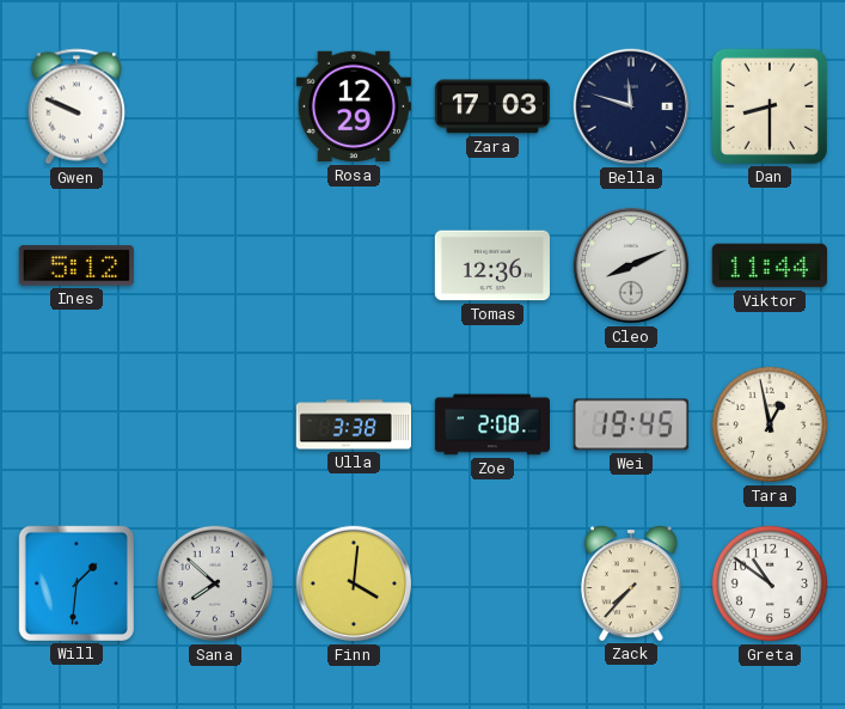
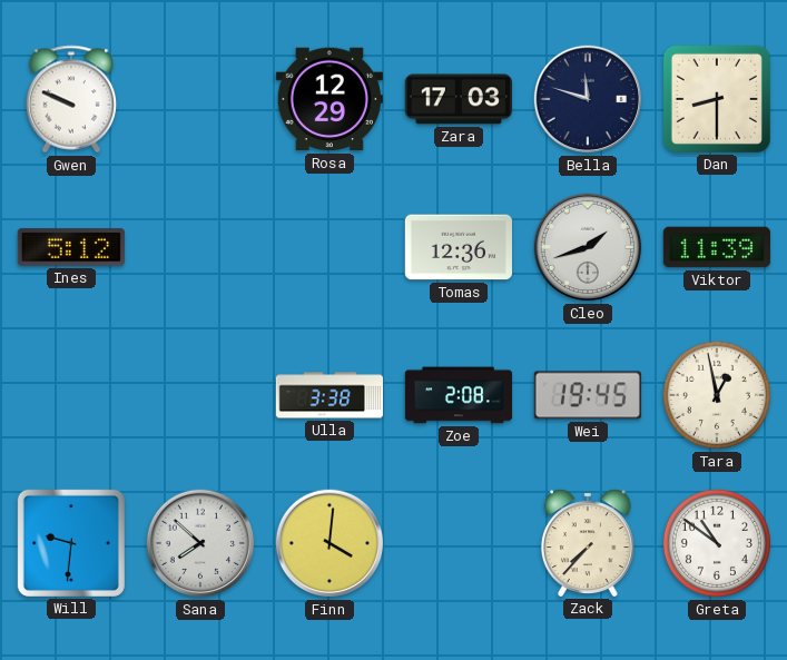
Cleo: 8:11 -> 1:42 (588, 247)
Viktor: 11:44 -> 11:39 (717, 247)
Will: 1:31 -> 9:31 (71, 543)
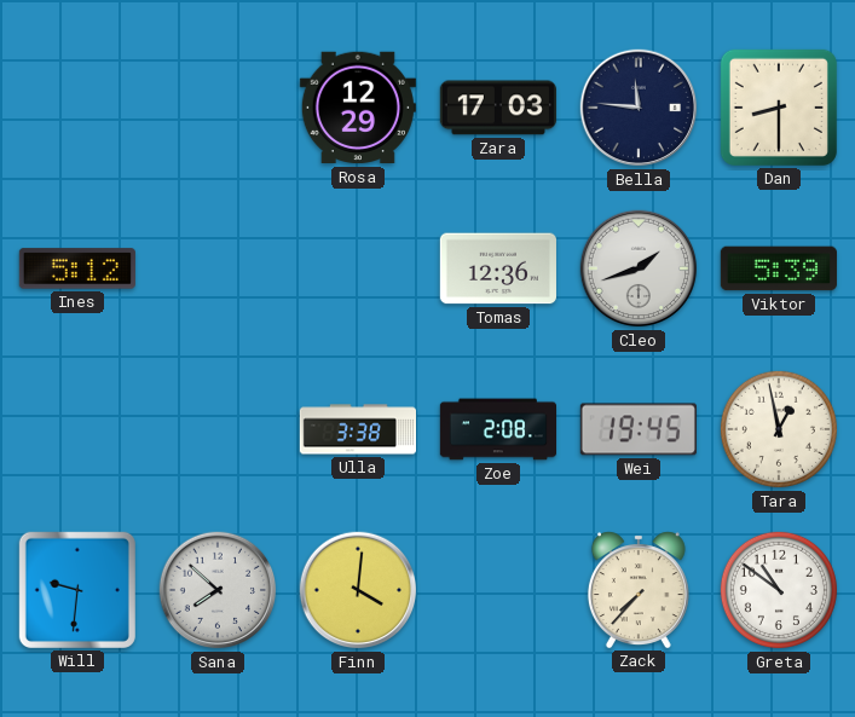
Gwen: 9:49 -> none (71, 99)
Bella: 11:48 -> 11:46 (639, 108)
Viktor: 11:39 -> 5:39 (779, 268)
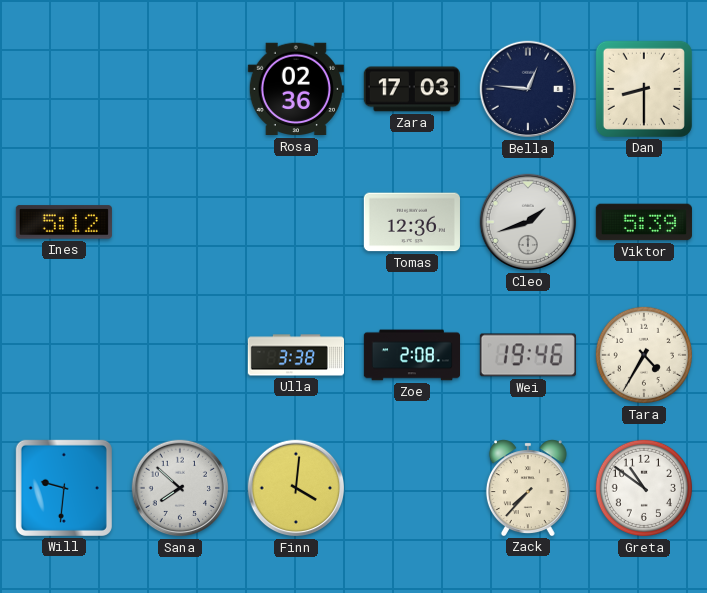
Rosa: 12:29 -> 02:36 (296, 89)
Bella: 11:46 -> 12:46 (528, 89)
Wei: 19:45 -> 19:46 (528, 355)
Tara: 12:58 -> 4:35 (644, 355)
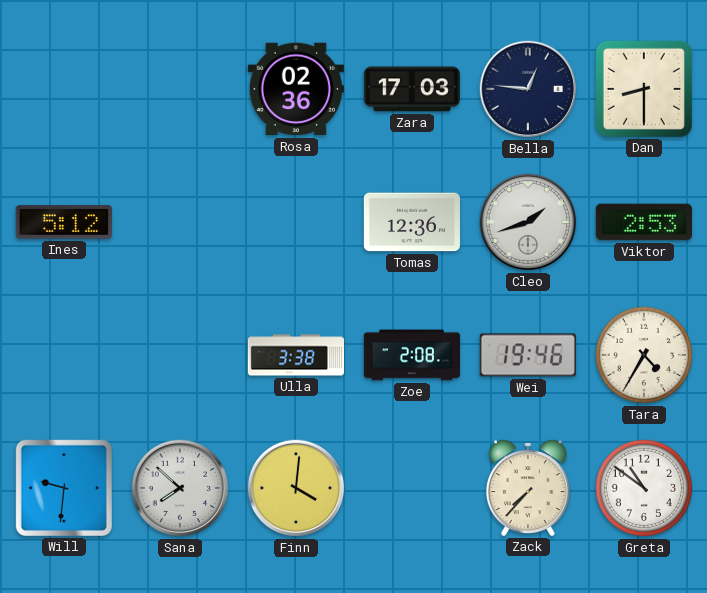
Viktor: 5:39 -> 2:53 (644, 222)
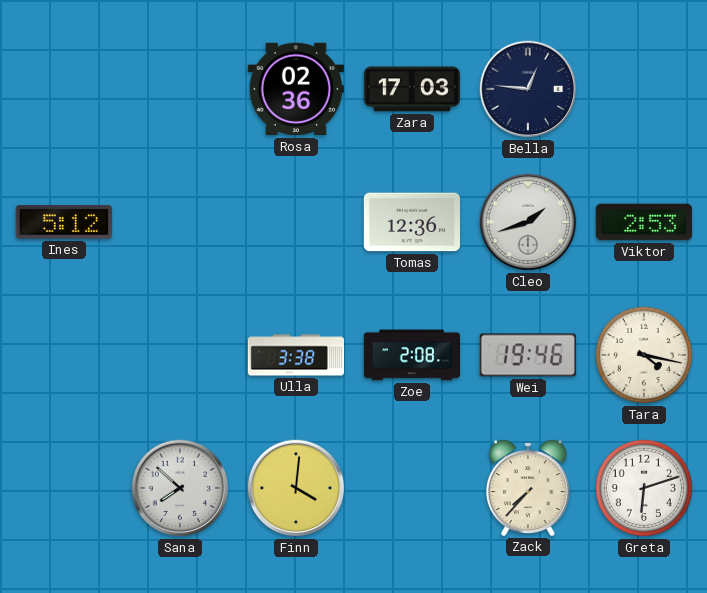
Dan: 8:30 -> none (644, 89)
Tara: 4:35 -> 4:17 (644, 355)
Will: 9:31 -> none (64, 488)
Greta: 10:51 -> 6:12 (644, 488)
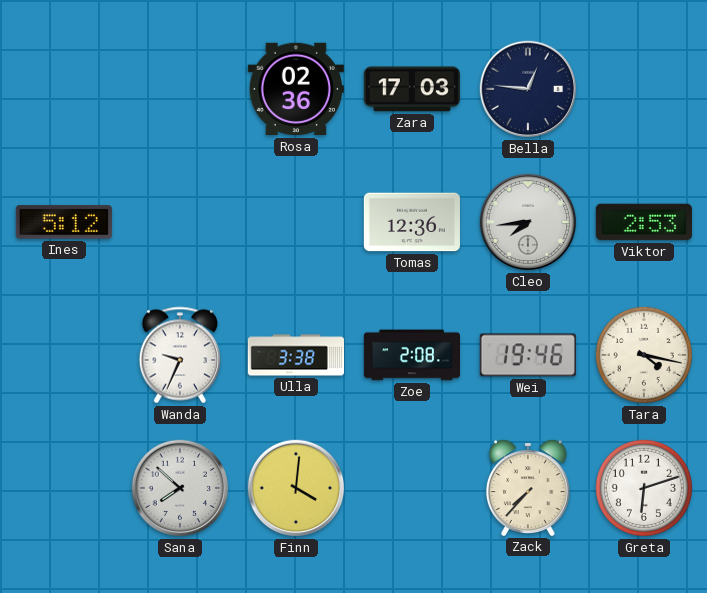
Cleo: 1:42 -> 7:44 (528, 222)
Wanda: none -> 9:34 (180, 355)
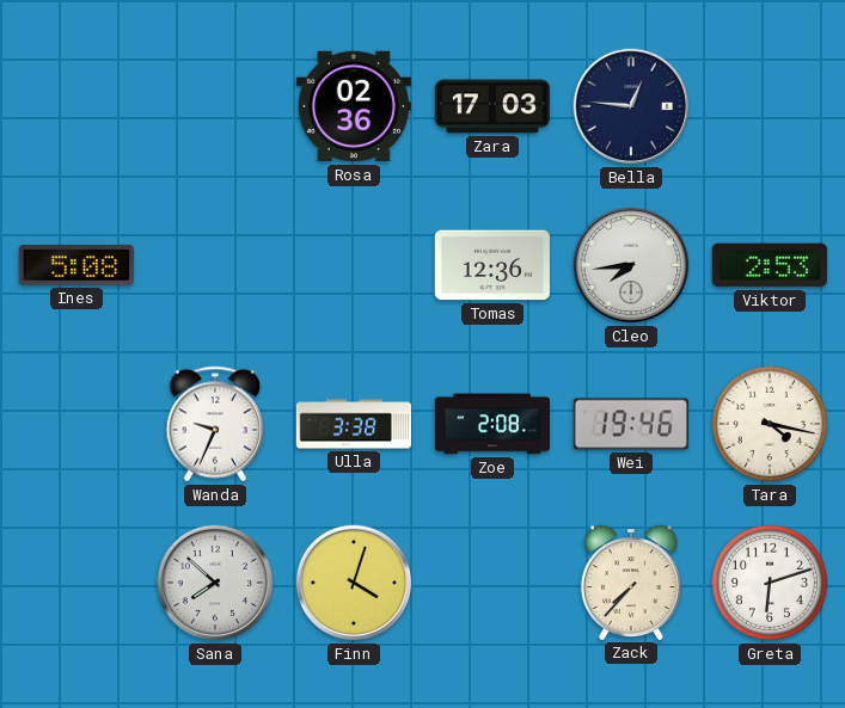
Ines: 5:12 -> 5:08 (76, 265)
Finn: 4:01 -> 4:03 (354, 583)
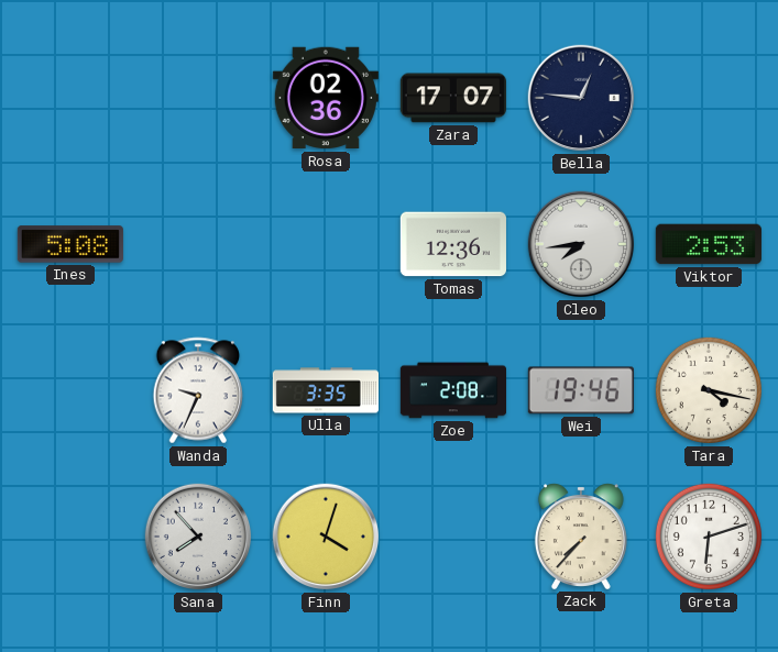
Zara: 17:03 -> 17:07 (453, 98)
Ulla: 3:38 -> 3:35 (325, 390)
Sana: 7:52 -> 7:53 (198, 537)
